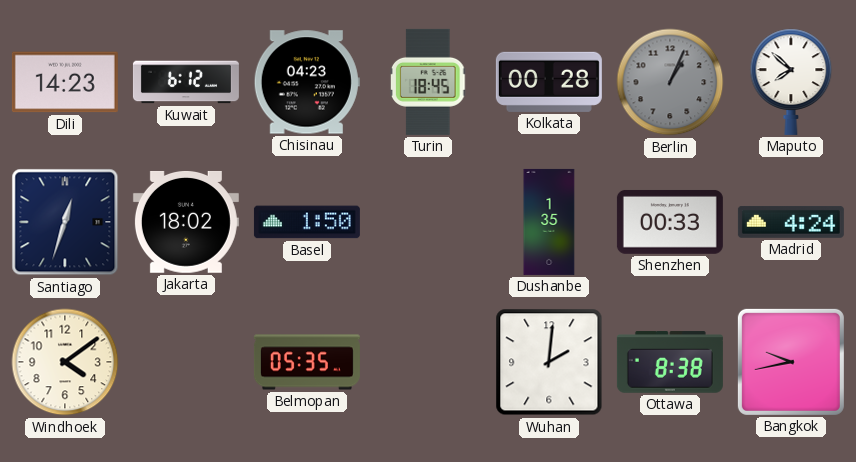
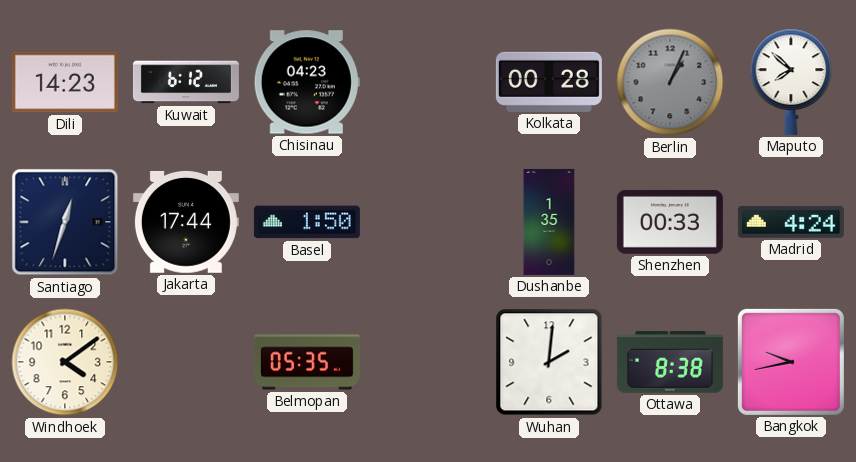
Turin: 18:45 -> none (428, 82)
Jakarta: 18:02 -> 17:44 (186, 222)
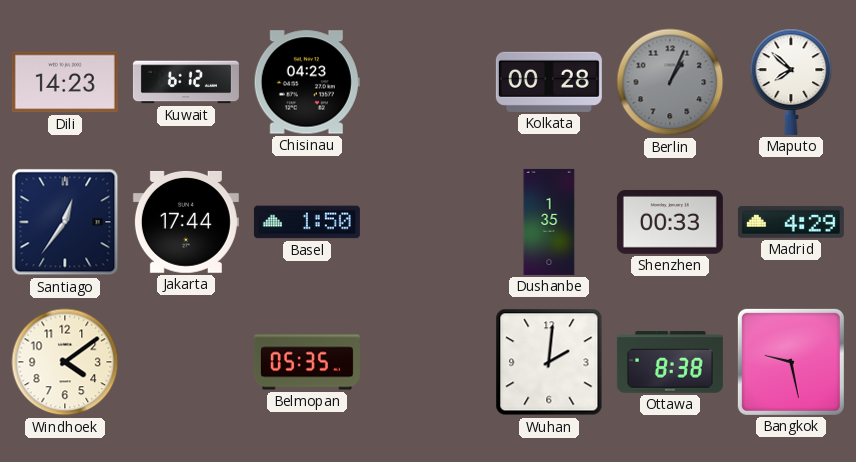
Santiago: 12:33 -> 12:36 (65, 222)
Madrid: 4:24 -> 4:29 (791, 222)
Bangkok: 9:43 -> 9:28 (791, 362)
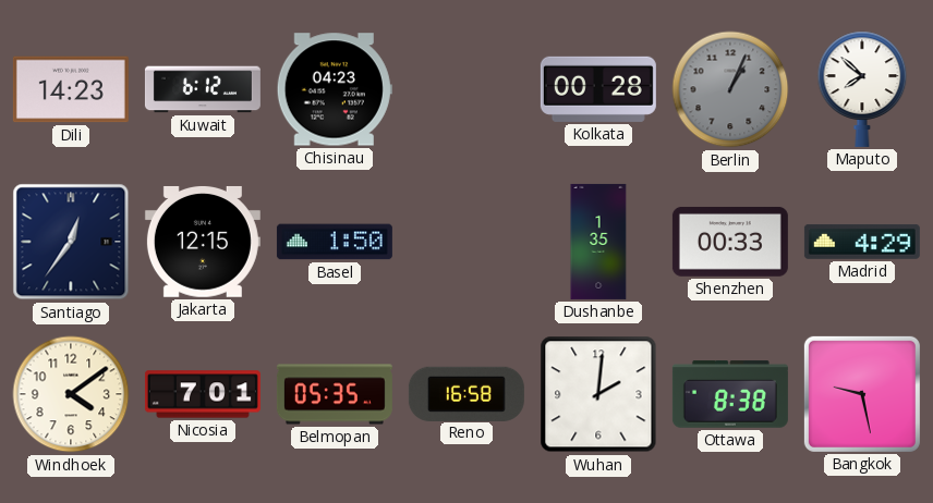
Jakarta: 17:44 -> 12:15 (203, 242)
Nicosia: none -> 7:01 (203, 394)
Reno: none -> 16:58 (466, 393)
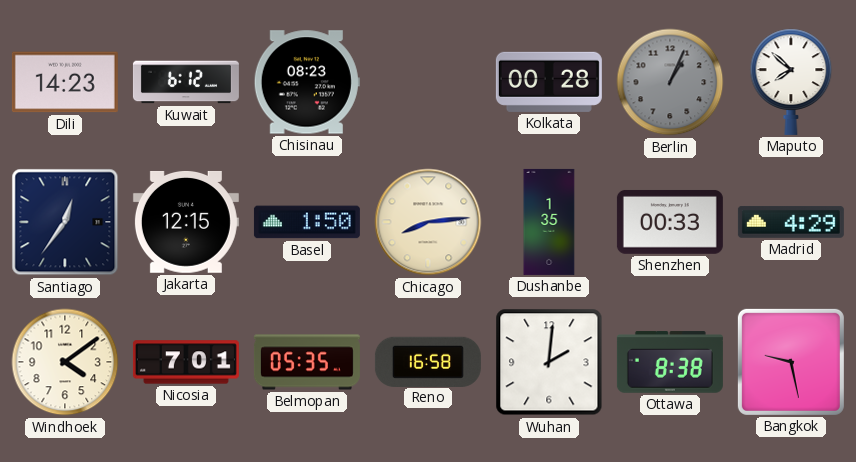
Chisinau: 04:23 -> 08:23 (307, 82)
Chicago: none -> 8:14 (428, 222)
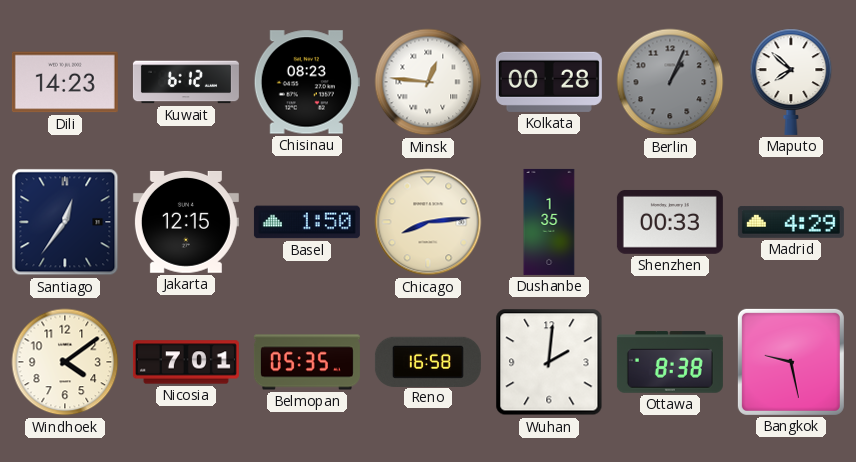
Minsk: none -> 12:46 (428, 82)
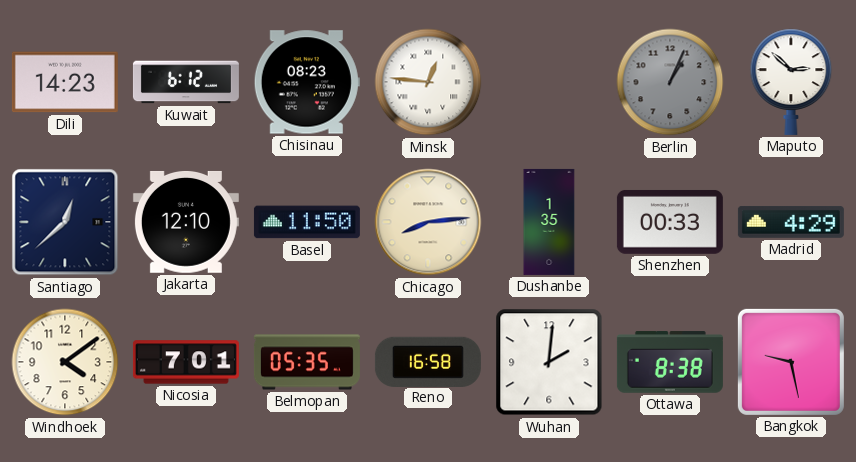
Kolkata: 00:28 -> none (549, 82)
Maputo: 7:52 -> 2:52 (791, 82)
Santiago: 12:36 -> 12:38 (65, 222)
Jakarta: 12:15 -> 12:10 (186, 222)
Basel: 1:50 -> 11:50 (307, 222)
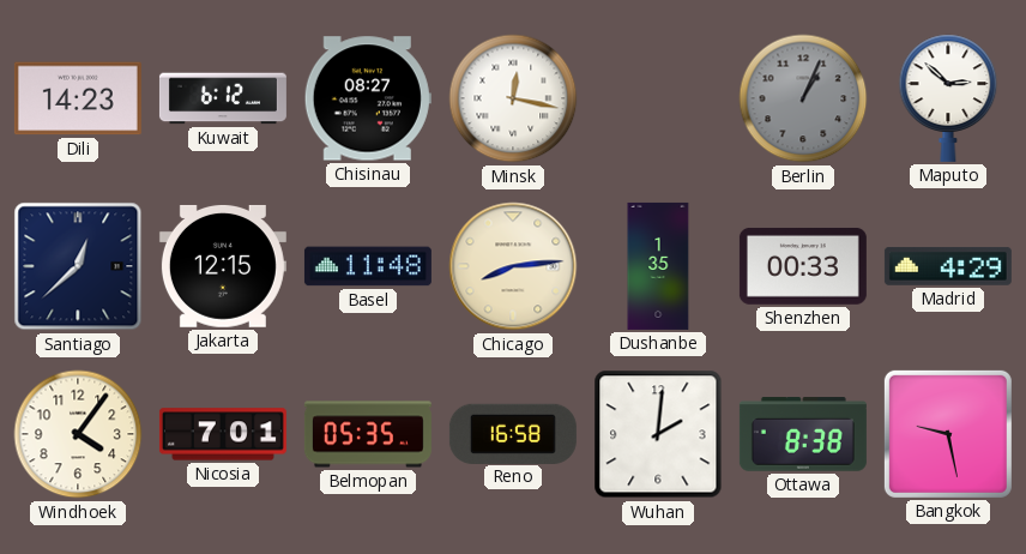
Chisinau: 08:23 -> 08:27 (368, 98)
Minsk: 12:46 -> 12:17 (513, 98)
Jakarta: 12:10 -> 12:15 (223, 266)
Basel: 11:50 -> 11:48 (368, 266)
Windhoek: 4:09 -> 4:06 (78, 434)
